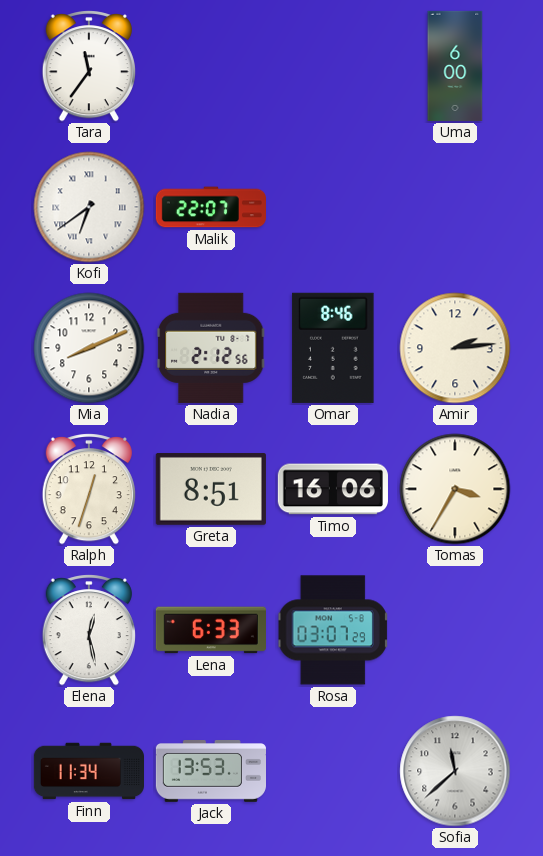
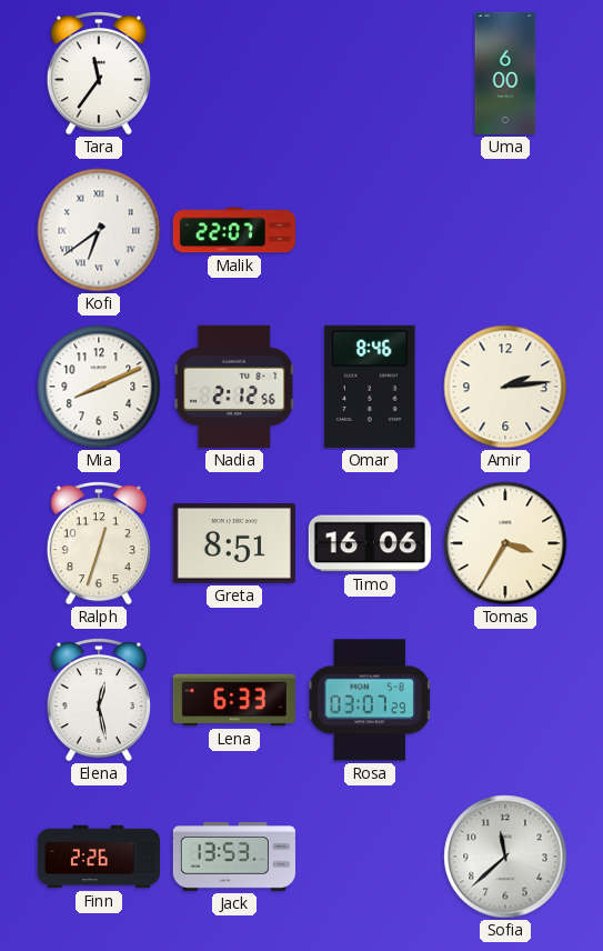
Finn: 11:34 -> 2:26 (98, 857)
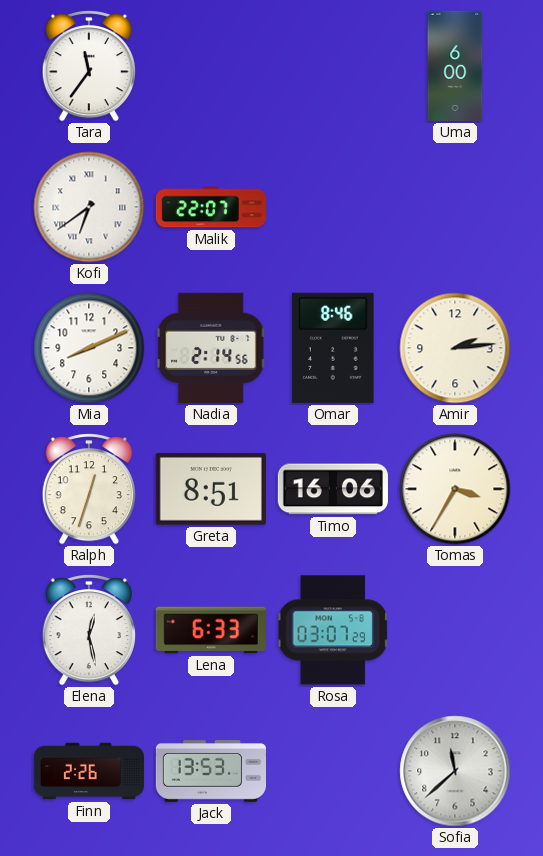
Nadia: 2:12 -> 2:14 (211, 348)
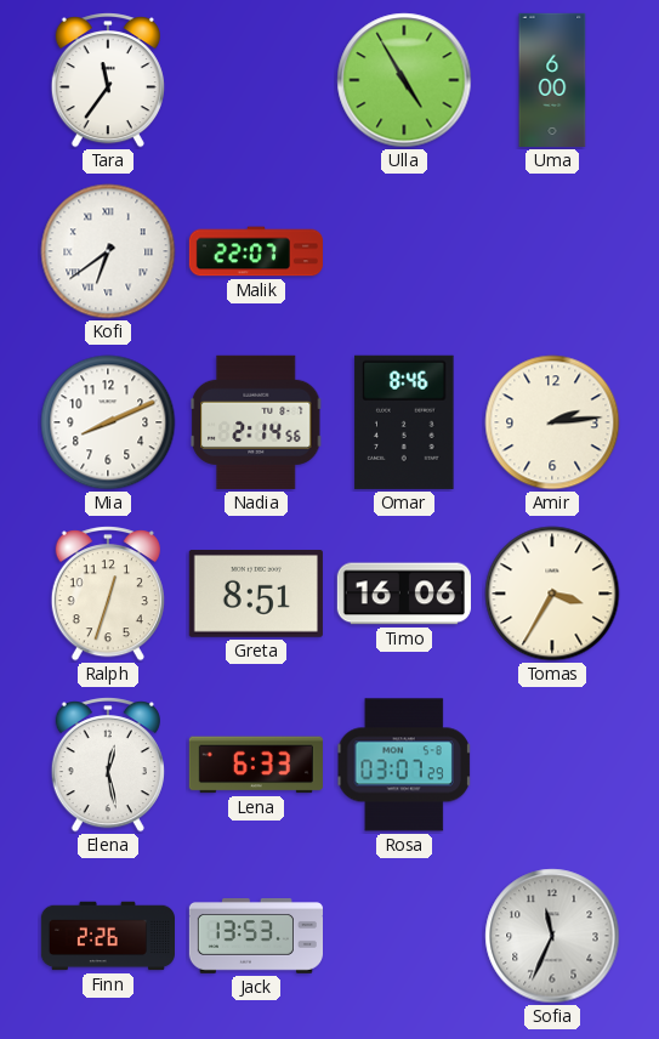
Ulla: none -> 4:55 (404, 80)
Sofia: 11:38 -> 11:34 (552, 936)
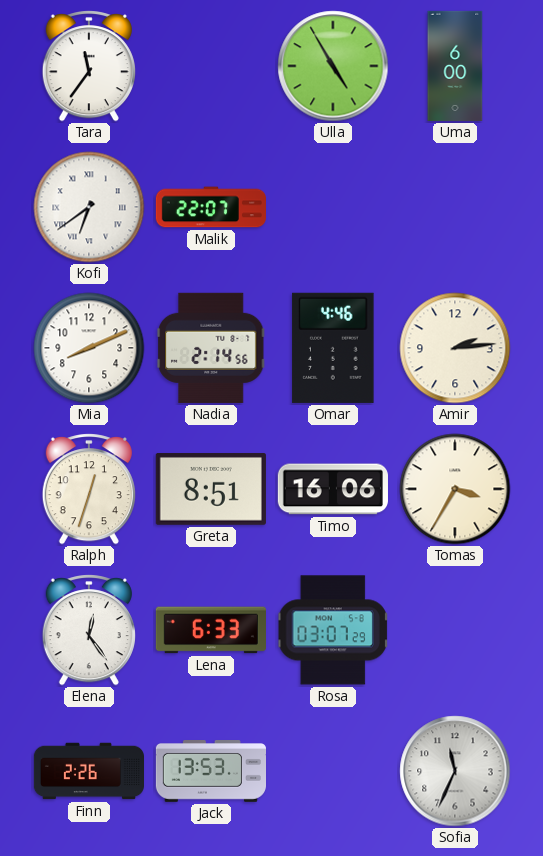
Omar: 8:46 -> 4:46 (333, 348)
Elena: 12:28 -> 12:24 (89, 631)
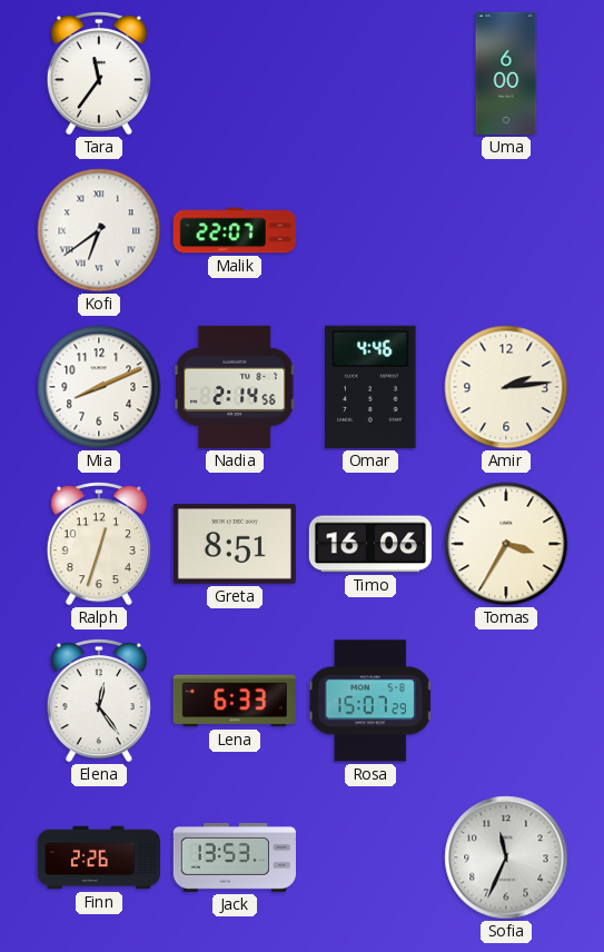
Ulla: 4:55 -> none (333, 66)
Rosa: 03:07 -> 15:07 (370, 701)
